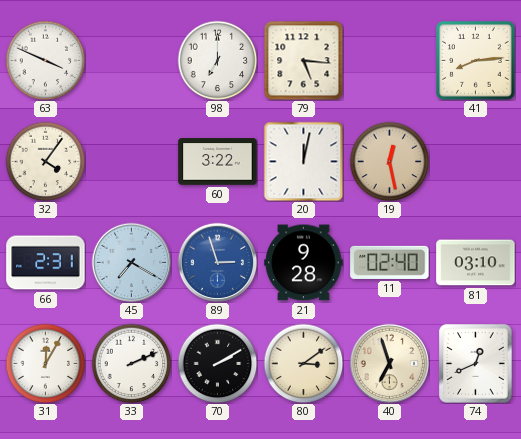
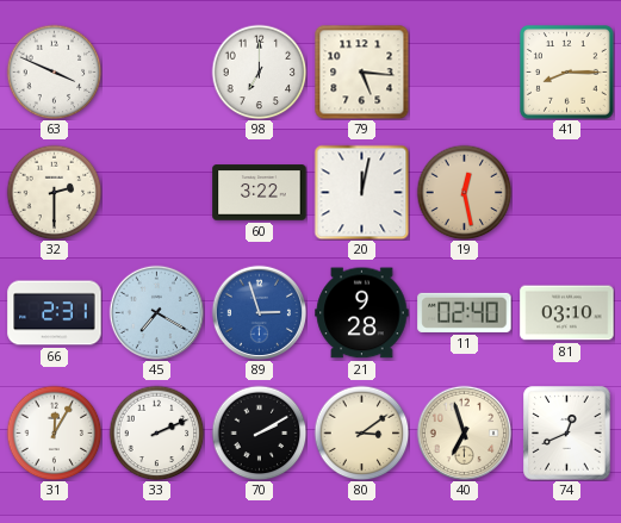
41: 8:14 -> 8:15 (567, 73)
32: 4:06 -> 2:30 (54, 192)
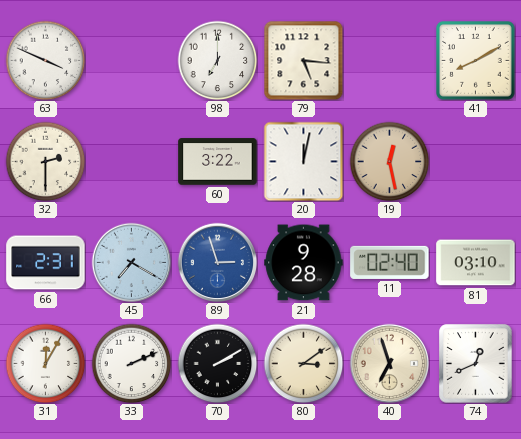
41: 8:15 -> 8:10 (476, 61)
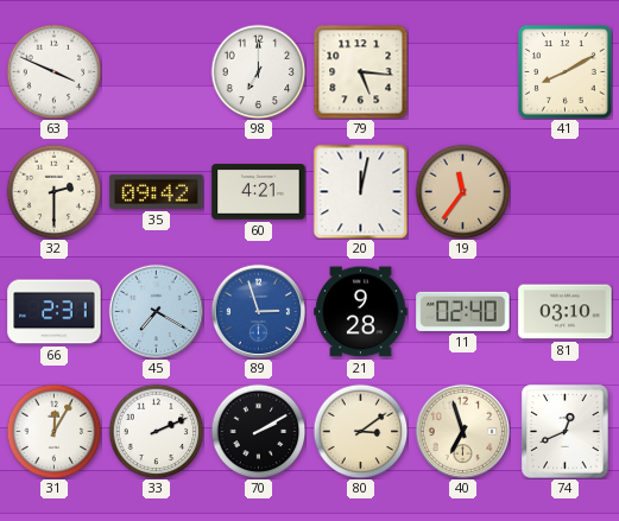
35: none -> 09:42 (157, 191)
60: 3:22 -> 4:21 (259, 192)
19: 12:28 -> 11:36 (462, 191)
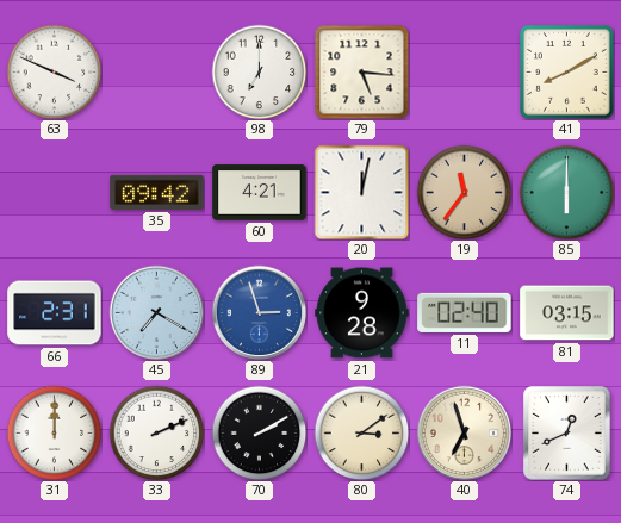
32: 2:30 -> none (53, 191)
85: none -> 6:00 (566, 192)
81: 03:10 -> 03:15 (567, 313)
31: 12:05 -> 12:00 (54, 432)
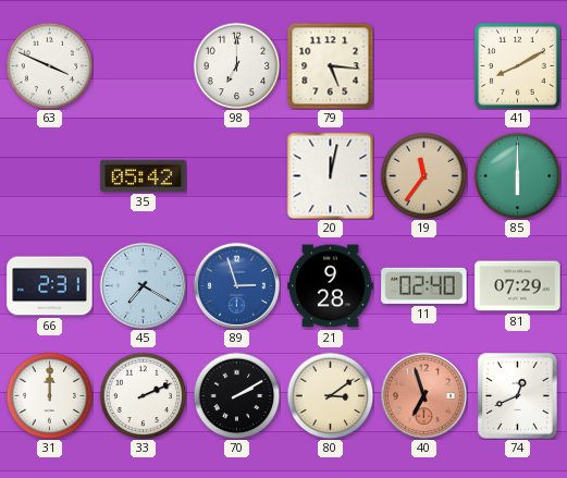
35: 09:42 -> 05:42 (144, 175)
60: 4:21 -> none (260, 193)
81: 03:15 -> 07:29 (518, 286)
40 dial: cream -> salmon (423, 395)
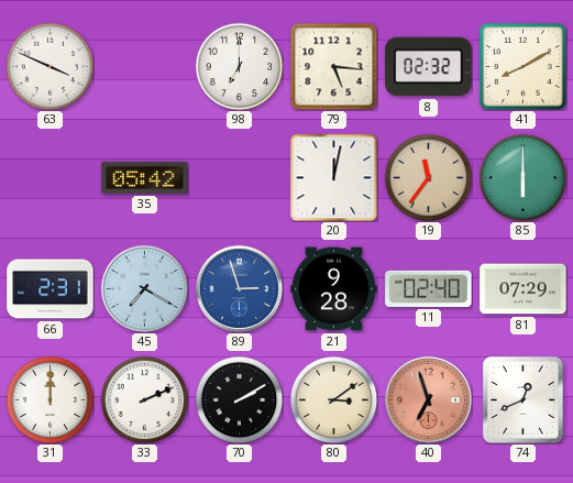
8: none -> 02:32 (429, 67)
